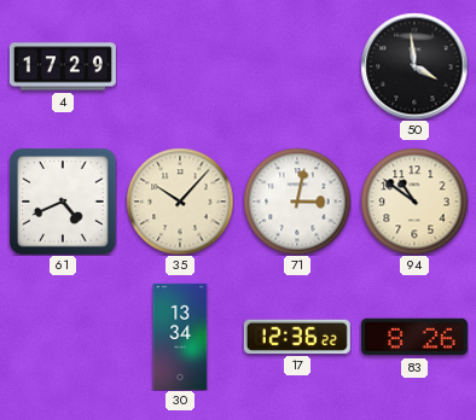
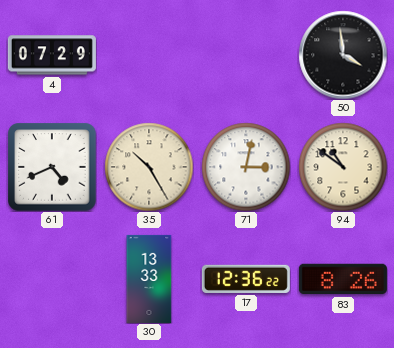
4: 17:29 -> 07:29 (52, 55)
35: 10:07 -> 10:25 (149, 167)
30: 13:34 -> 13:33 (149, 279)
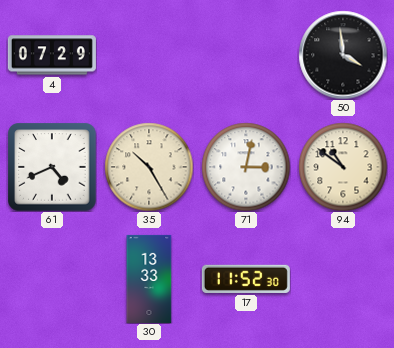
17: 12:36 -> 11:52 (246, 279)
83: 8:26 -> none (343, 279)
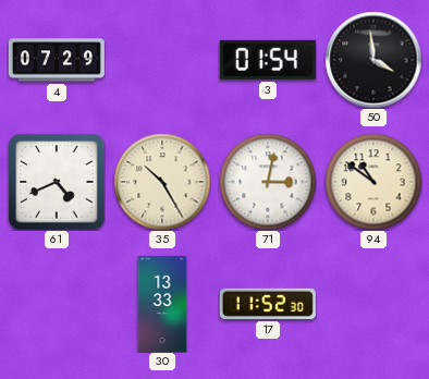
3: none -> 01:54 (268, 60)
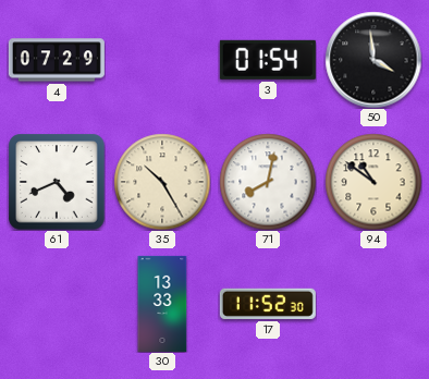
71: 3:02 -> 8:02 (268, 182)
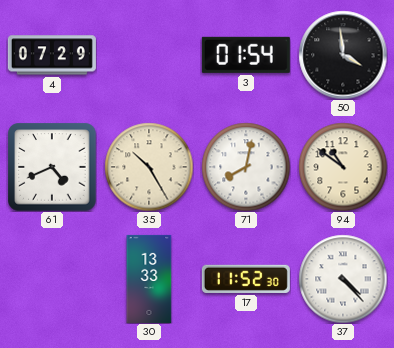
37: none -> 4:23 (343, 279)
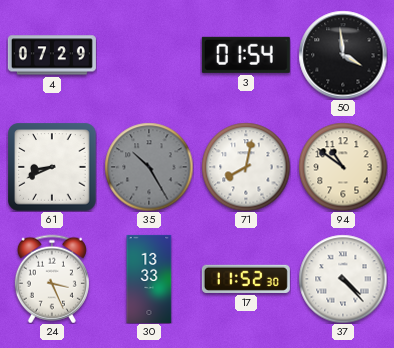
61: 4:41 -> 8:41 (52, 167)
35 dial: cream -> grey (149, 167)
24: none -> 3:26 (52, 279)
